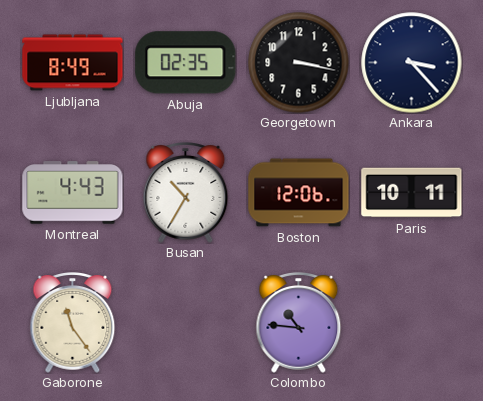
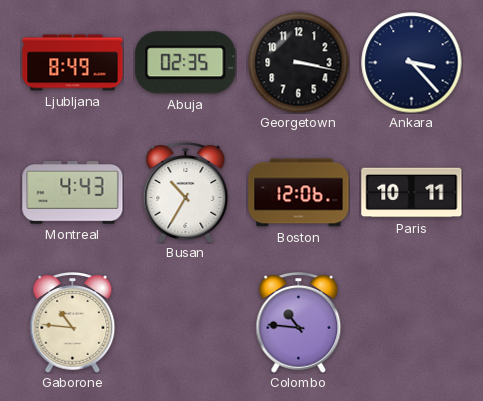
Gaborone: 11:24 -> 10:46 (73, 323)
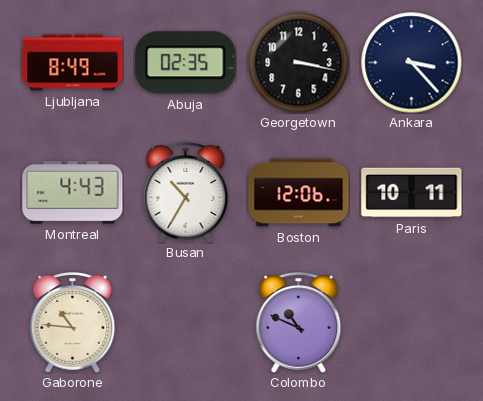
Colombo: 10:46 -> 10:49 (299, 323)
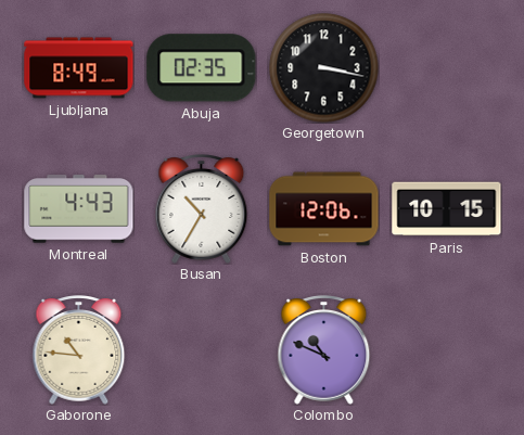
Ankara: 3:23 -> none (412, 63)
Paris: 10:11 -> 10:15 (447, 209)
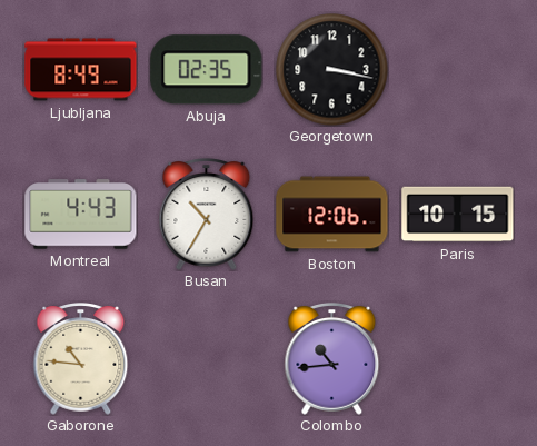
Colombo: 10:49 -> 10:44 (332, 359)
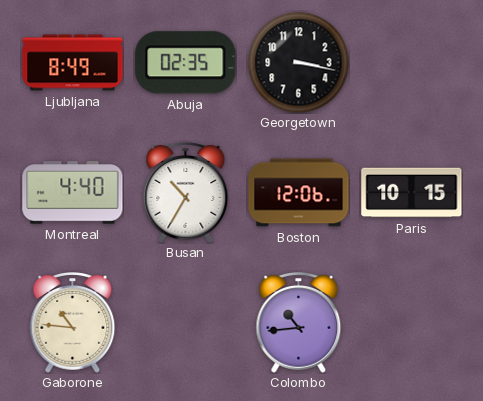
Montreal: 4:43 -> 4:40 (73, 193)
